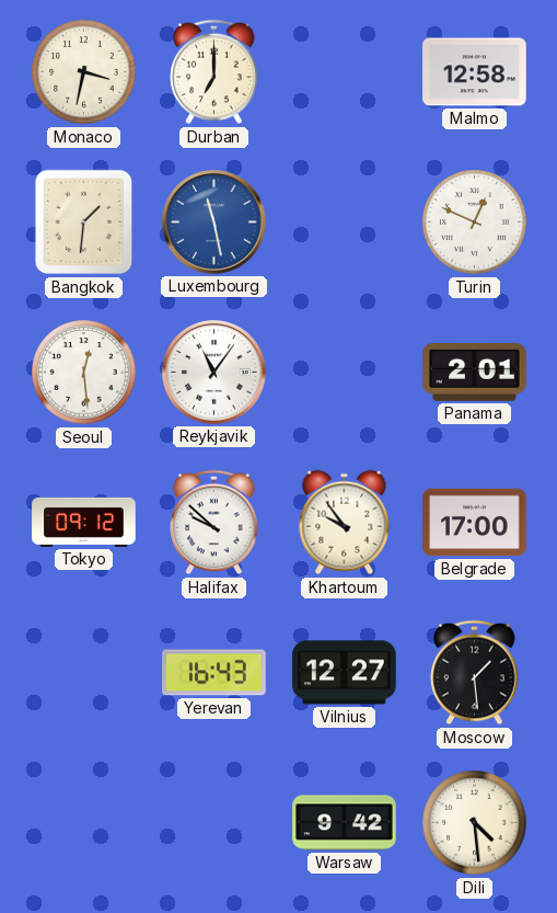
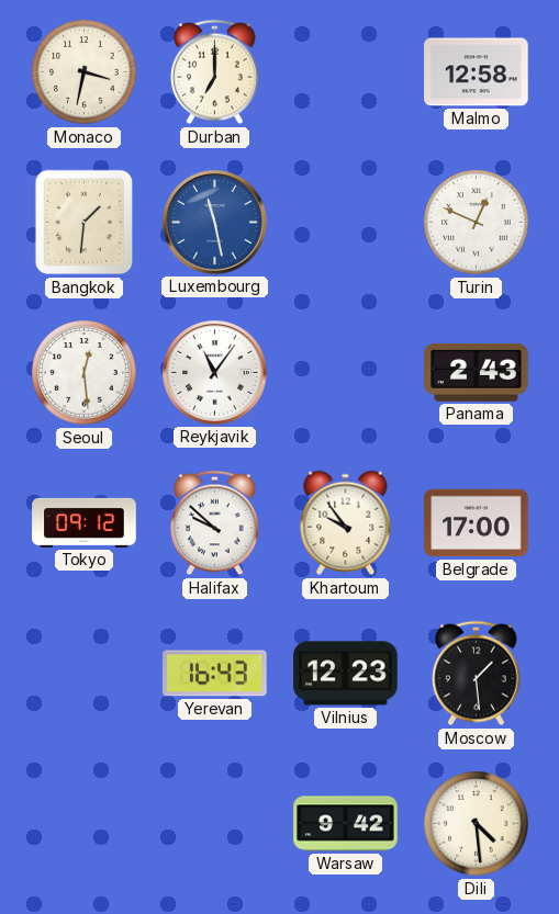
Panama: 2:01 -> 2:43 (477, 372)
Vilnius: 12:27 -> 12:23 (346, 674)
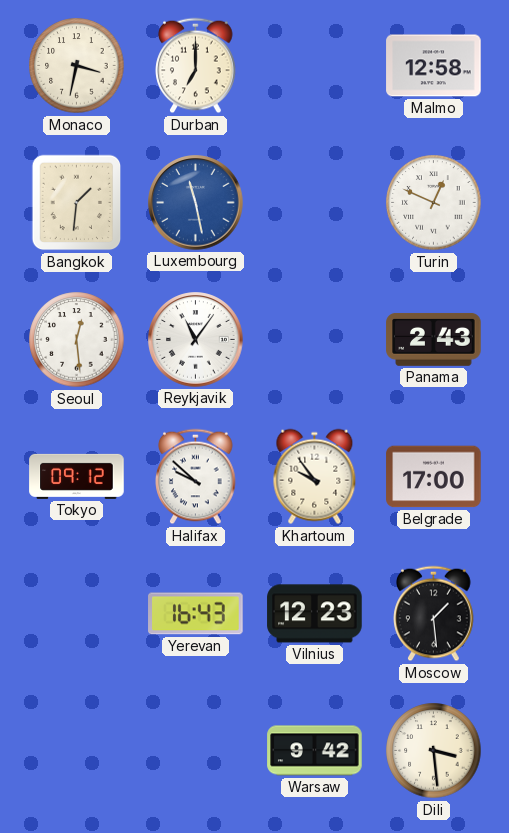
Dili: 4:29 -> 3:29 (434, 751)
